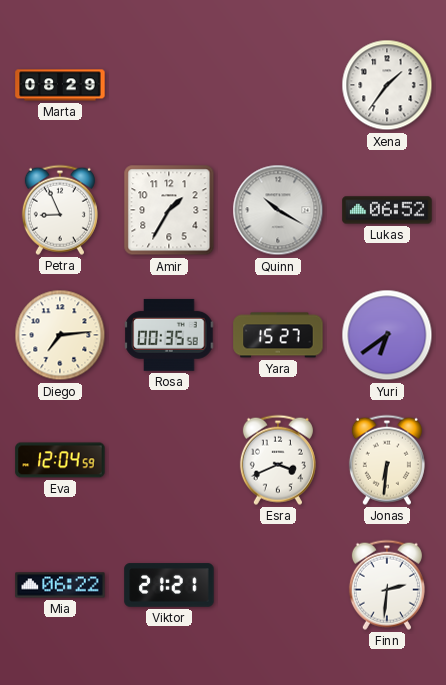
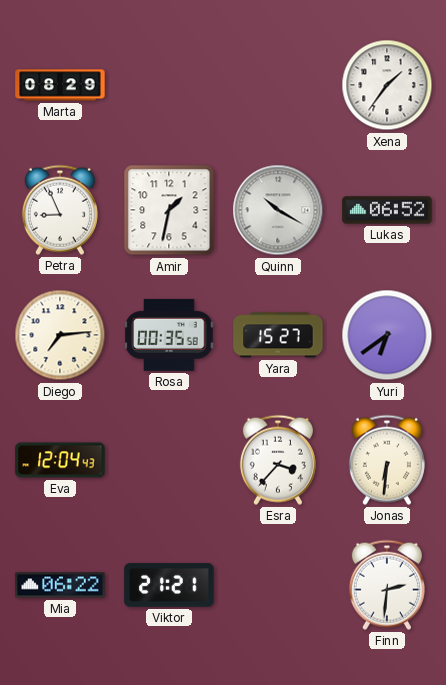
Amir: 1:35 -> 1:32 (169, 210)
Eva: 12:04:59 -> 12:04:43 (60, 460)
Esra: 3:41 -> 3:37 (278, 460)
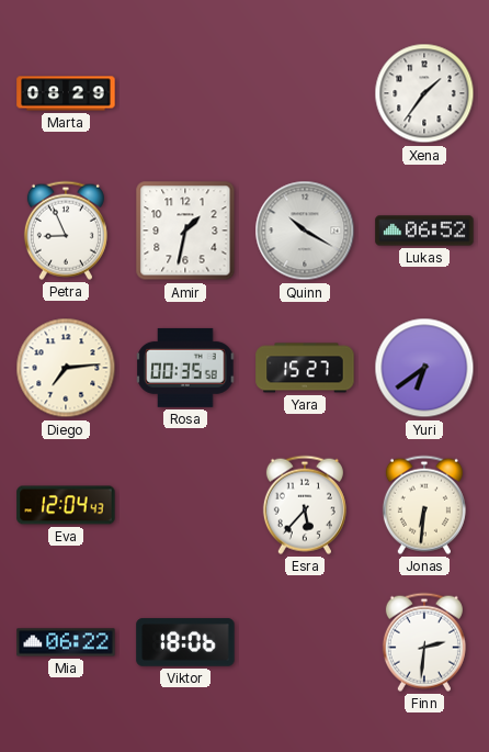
Esra: 3:37 -> 5:37 (305, 505)
Viktor: 21:21 -> 18:06 (185, 642)
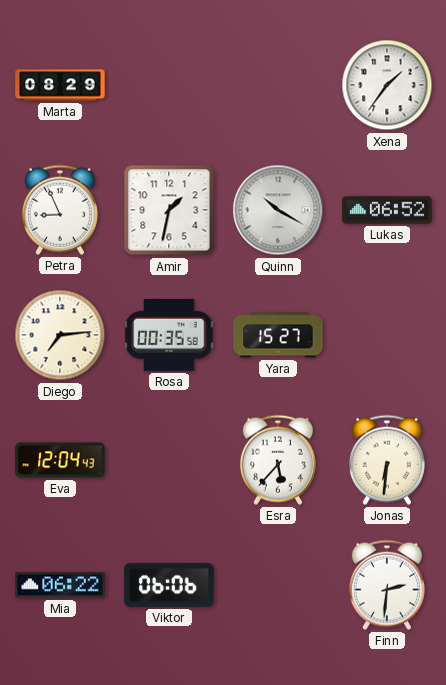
Yuri: 6:39 -> none (424, 368)
Viktor: 18:06 -> 06:06 (169, 585)
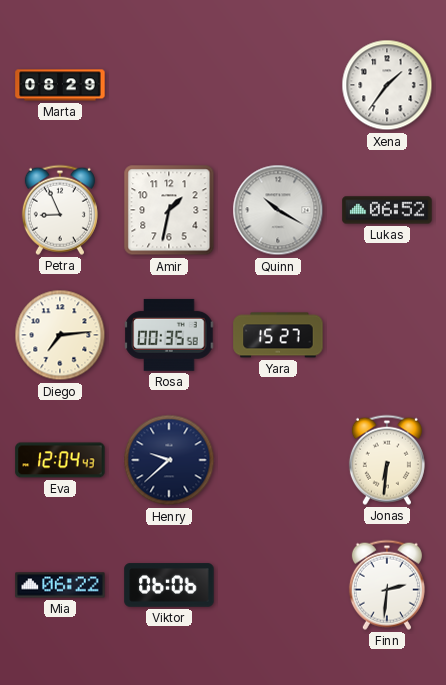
Henry: none -> 9:38 (169, 460)
Esra: 5:37 -> none (278, 460)
